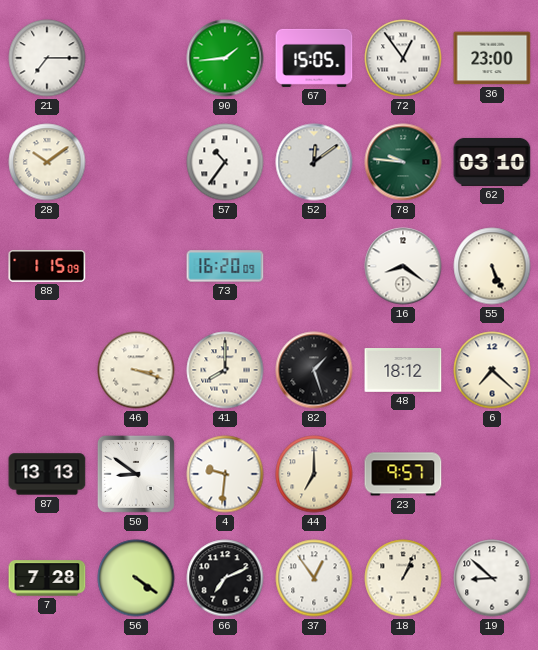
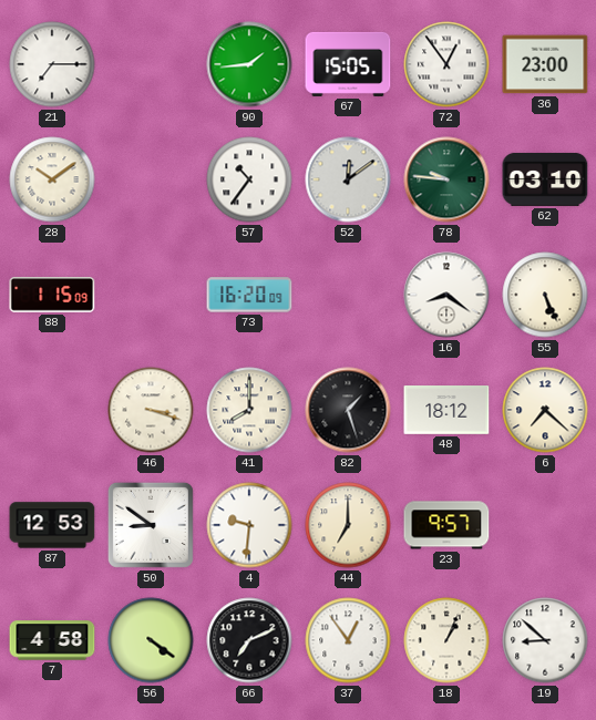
87: 13:13 -> 12:53 (52, 525)
7: 7:28 -> 4:58 (52, 640)
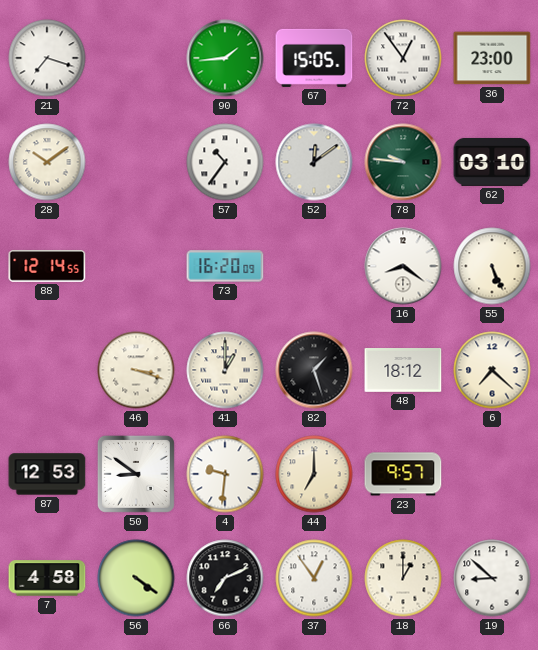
21: 7:15 -> 7:18 (47, 58)
88: 1:15 -> 12:14 (47, 267)
41: 8:00 -> 1:00 (225, 370)
18: 1:04 -> 1:00 (403, 578)
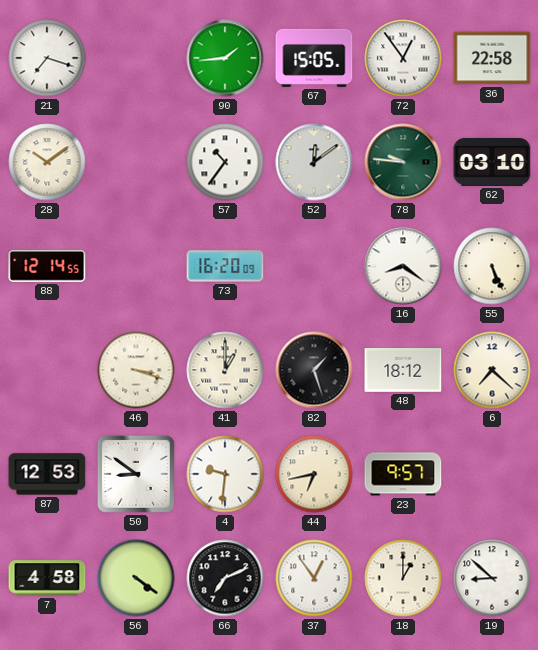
36: 23:00 -> 22:58 (492, 58)
44: 7:00 -> 6:43 (314, 474)
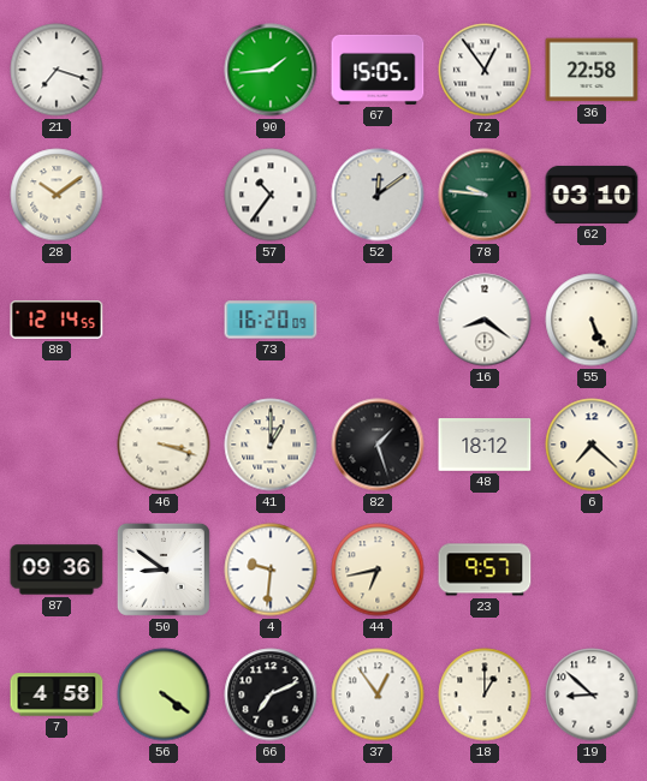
87: 12:53 -> 09:36 (57, 570)
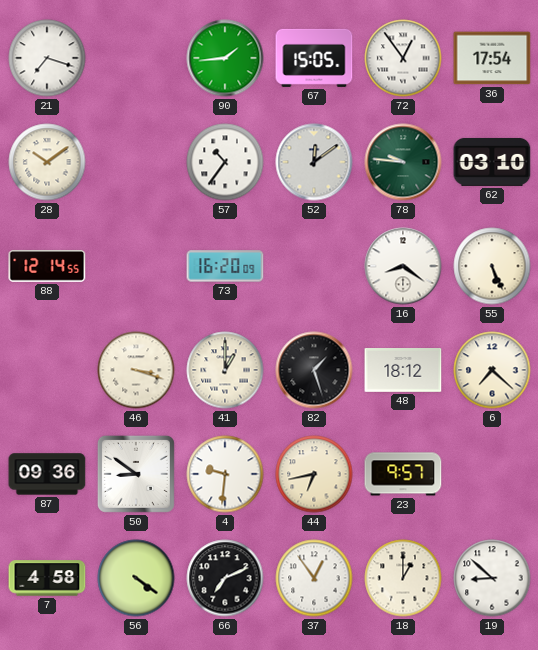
36: 22:58 -> 17:54 (492, 58)
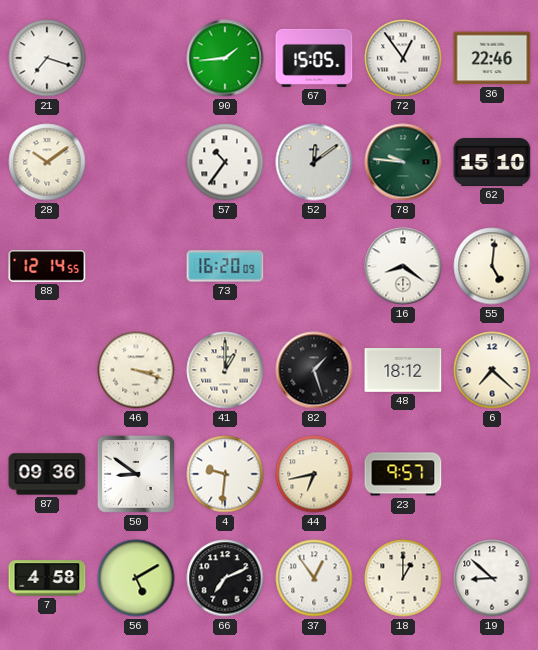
36: 17:54 -> 22:46 (492, 58)
62: 03:10 -> 15:10 (492, 162)
55: 5:26 -> 5:01 (492, 266)
56: 4:21 -> 5:10 (136, 578)
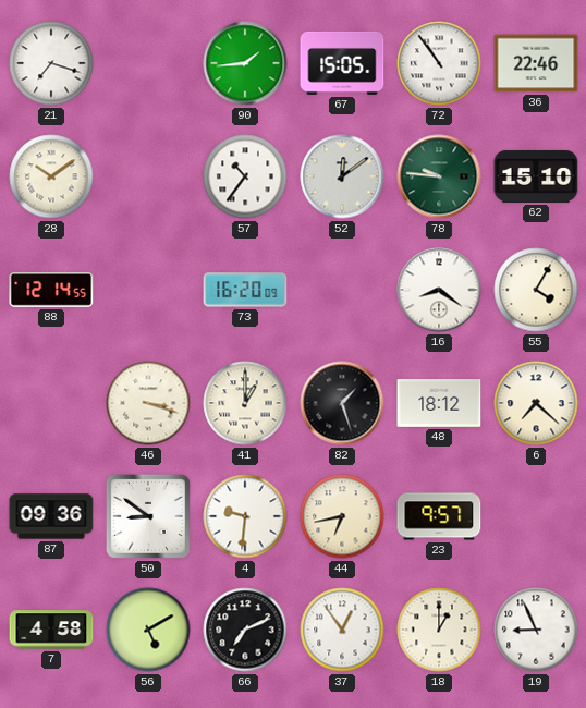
72: 12:54 -> 10:54 (439, 63)
55: 5:01 -> 4:05 (536, 290)
19: 8:52 -> 8:56 (536, 630)
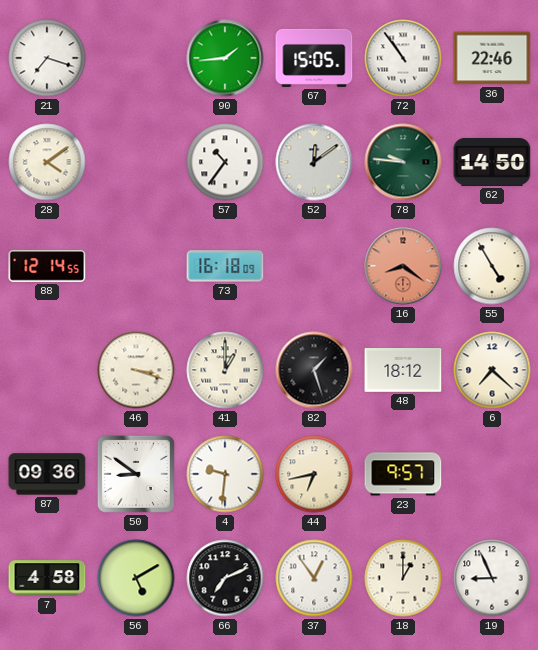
28: 10:09 -> 4:09 (47, 162)
62: 15:10 -> 14:50 (492, 162)
73: 16:20 -> 16:18 (225, 266)
16 dial: white -> salmon (403, 266)
55: 4:05 -> 4:55 (492, 266)
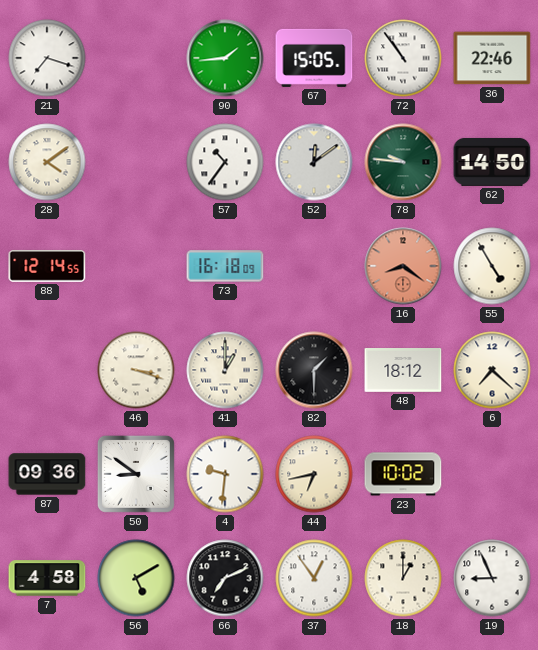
82: 1:27 -> 1:30 (314, 370)
23: 9:57 -> 10:02 (403, 474)
